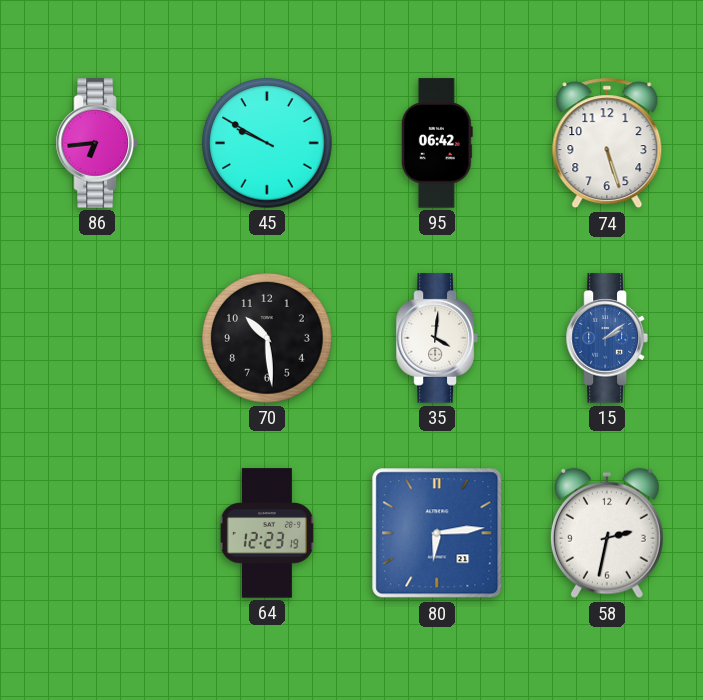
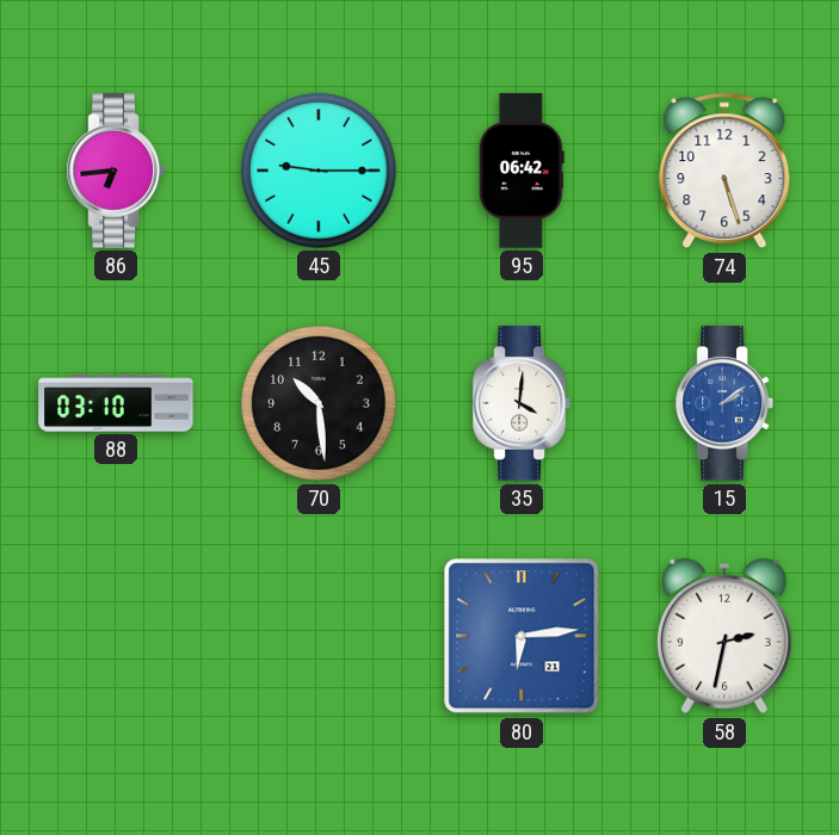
45: 9:50 -> 9:15 (319, 171)
88: none -> 03:10 (116, 403)
64: 12:23 -> none (267, 533)
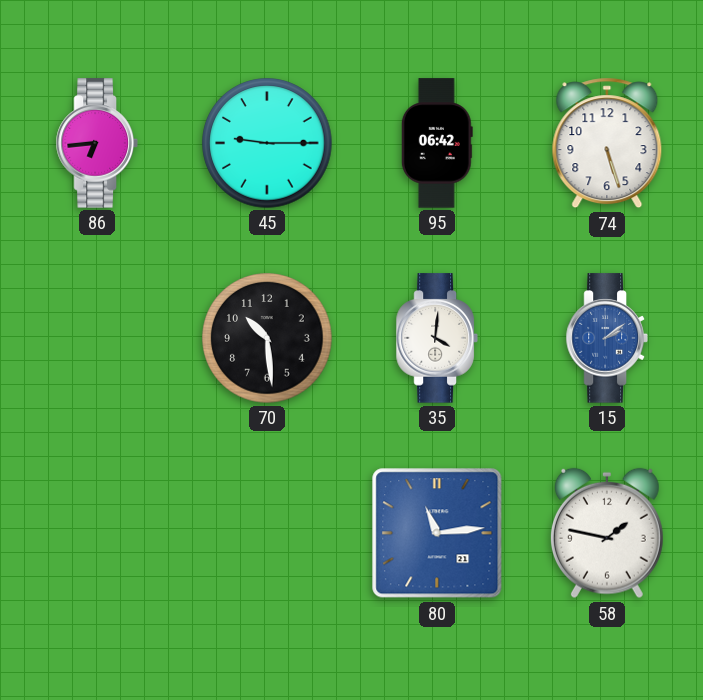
88: 03:10 -> none (116, 403)
80: 6:14 -> 11:14 (437, 533)
58: 2:32 -> 1:47 (607, 533)
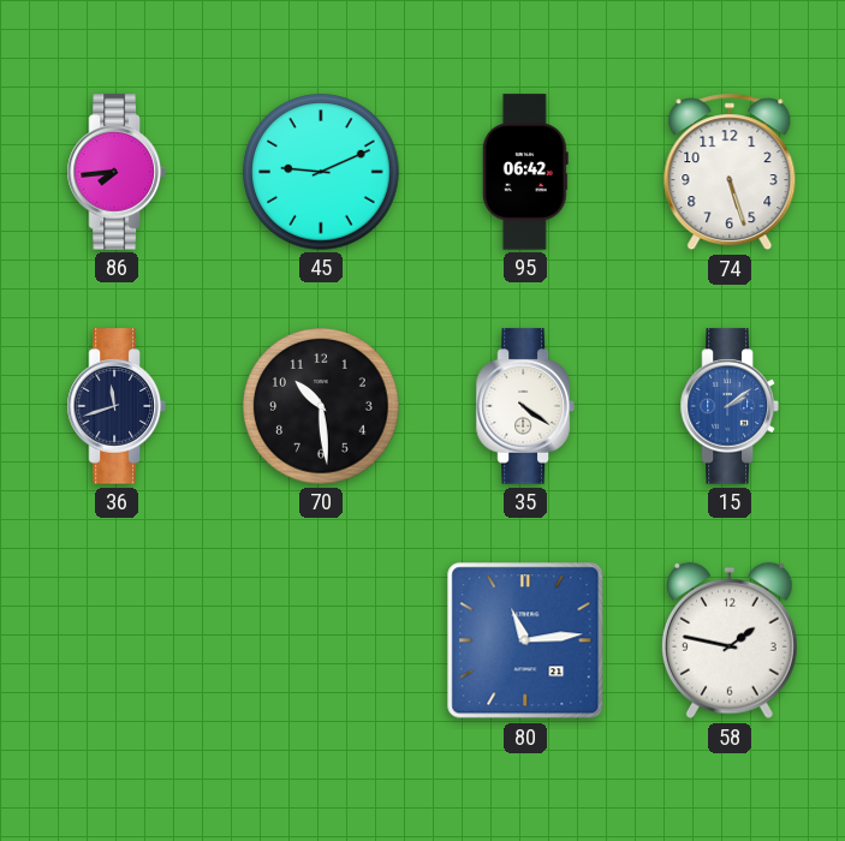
86: 6:44 -> 7:44 (117, 172)
45: 9:15 -> 9:11 (321, 172)
36: none -> 11:42 (117, 406)
35: 4:01 -> 4:21 (525, 406)
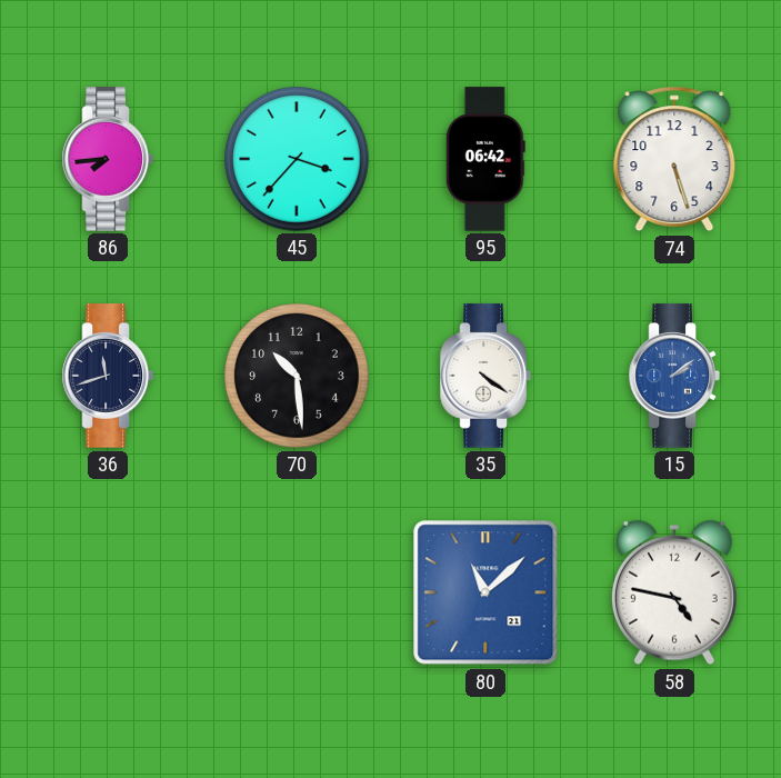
45: 9:11 -> 3:37 (297, 159)
80: 11:14 -> 11:08 (485, 592)
58: 1:47 -> 4:47 (674, 592)
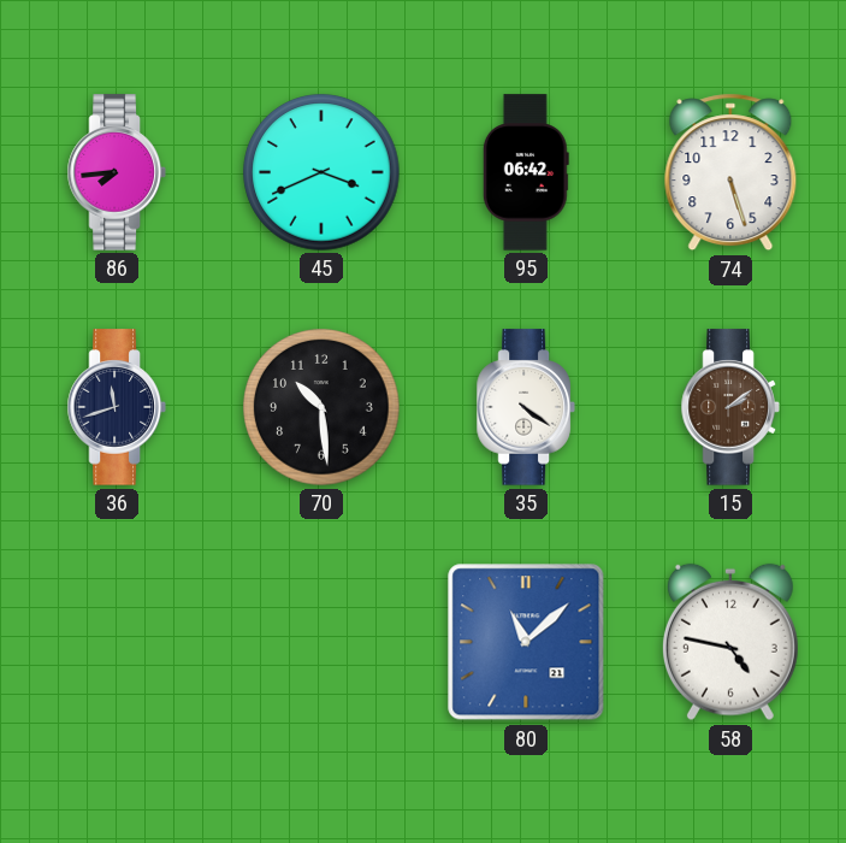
45: 3:37 -> 3:41 (321, 172)
15 dial: blue -> brown (730, 407)
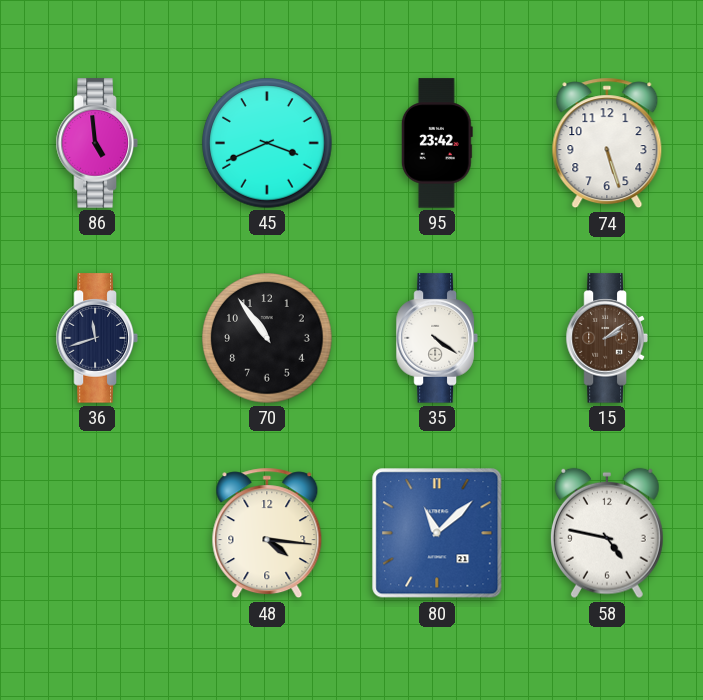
86: 7:44 -> 4:59 (97, 143)
95: 06:42 -> 23:42 (437, 143)
70: 10:29 -> 10:54 (267, 338)
48: none -> 4:16 (267, 533)
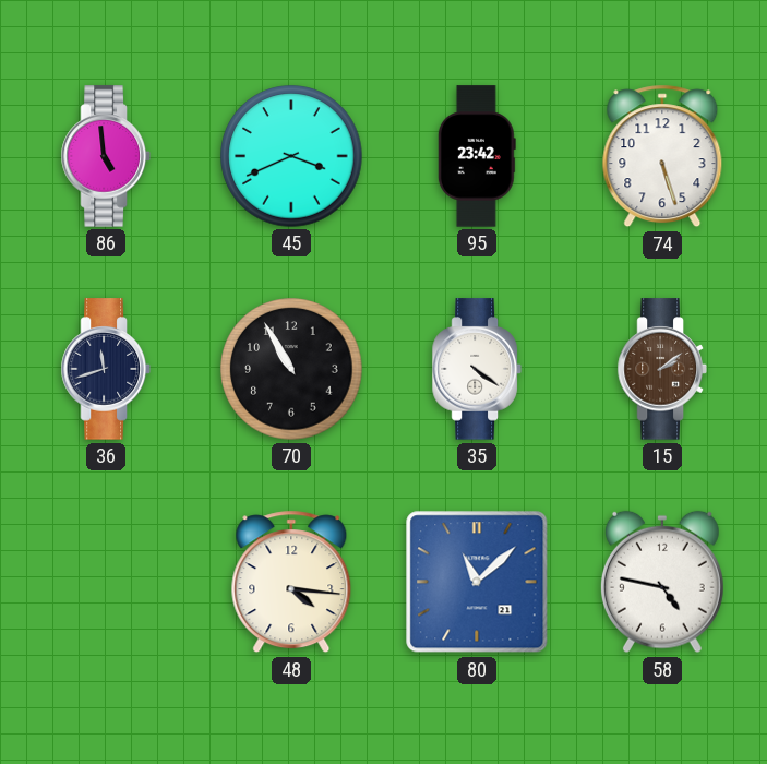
70: 10:54 -> 10:55 (291, 369)
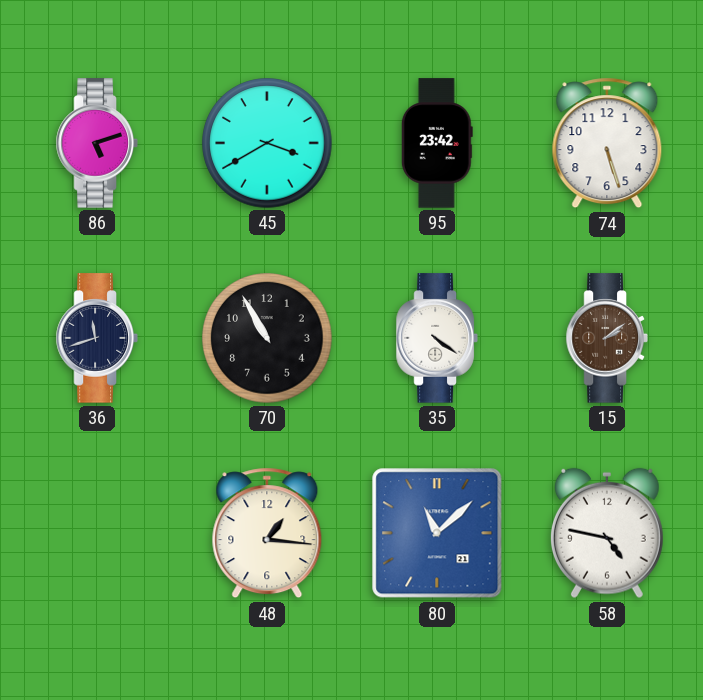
86: 4:59 -> 5:12 (97, 143)
45: 3:41 -> 3:40 (267, 143)
48: 4:16 -> 1:16 (267, 533)
